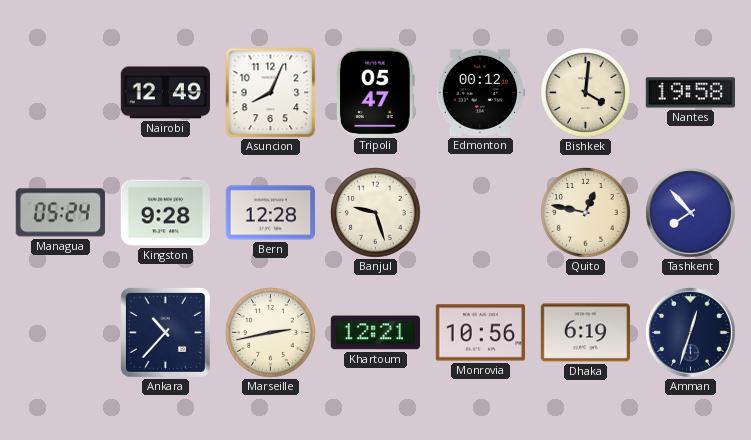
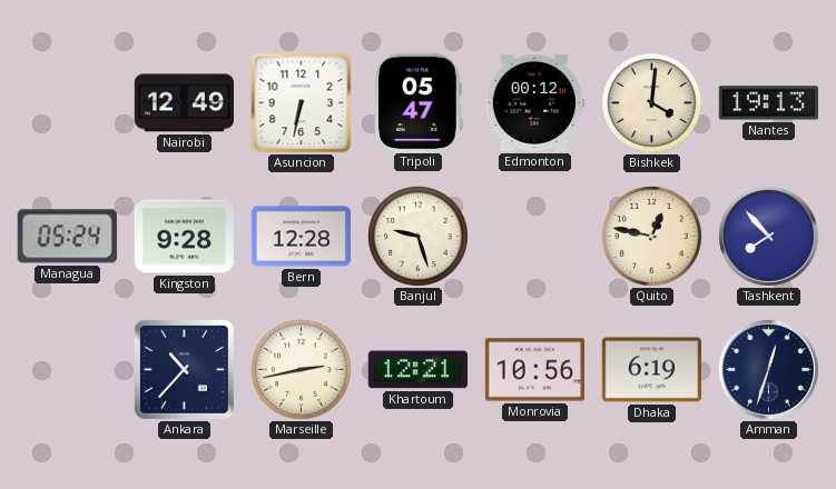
Asuncion: 8:04 -> 6:32 (302, 103)
Nantes: 19:58 -> 19:13 (768, 103)
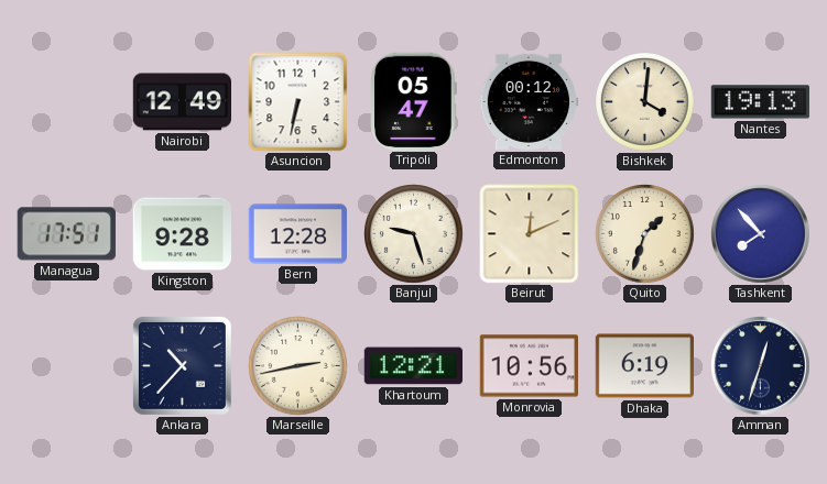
Managua: 05:24 -> 17:51 (66, 234)
Beirut: none -> 12:11 (530, 234)
Quito: 12:47 -> 1:33 (645, 234)
